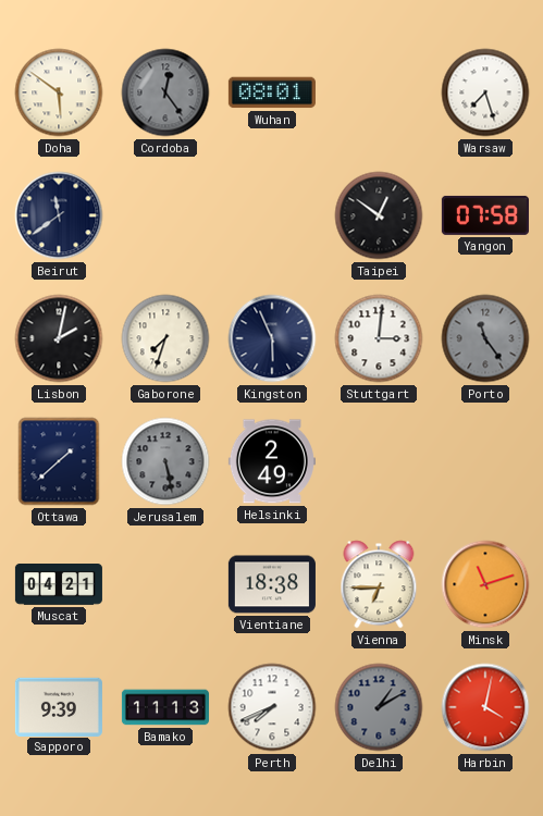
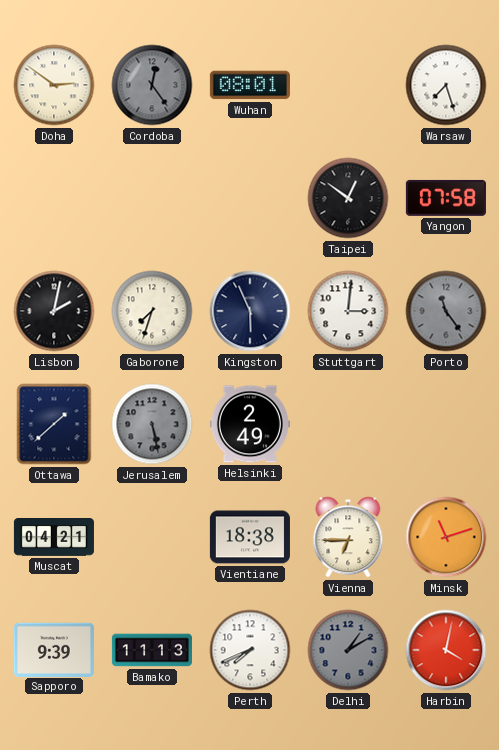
Doha: 5:51 -> 2:51 (54, 85)
Beirut: 11:39 -> none (59, 215)
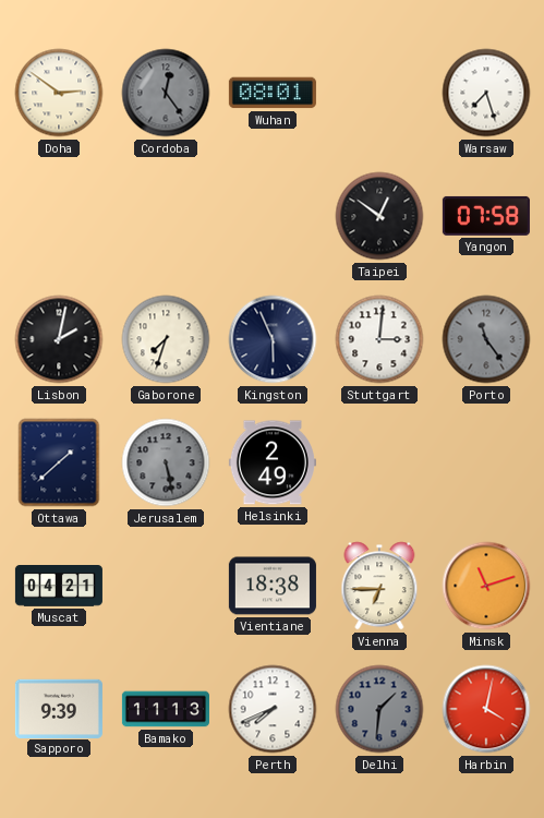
Delhi: 1:10 -> 1:31 (379, 709)
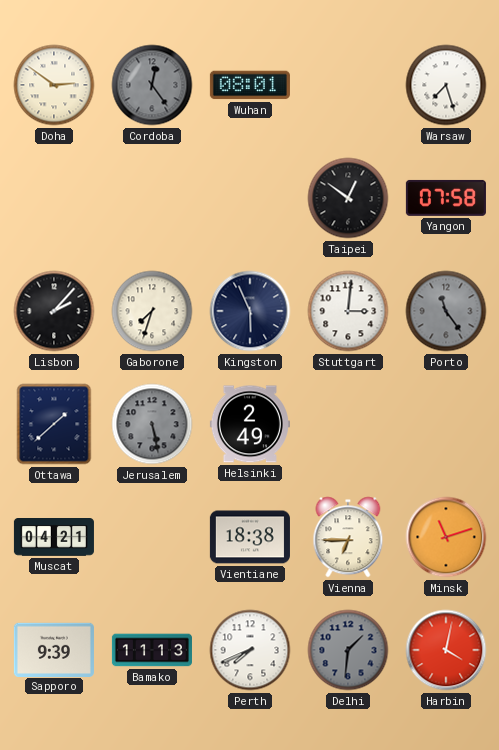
Lisbon: 2:02 -> 2:07 (54, 311)
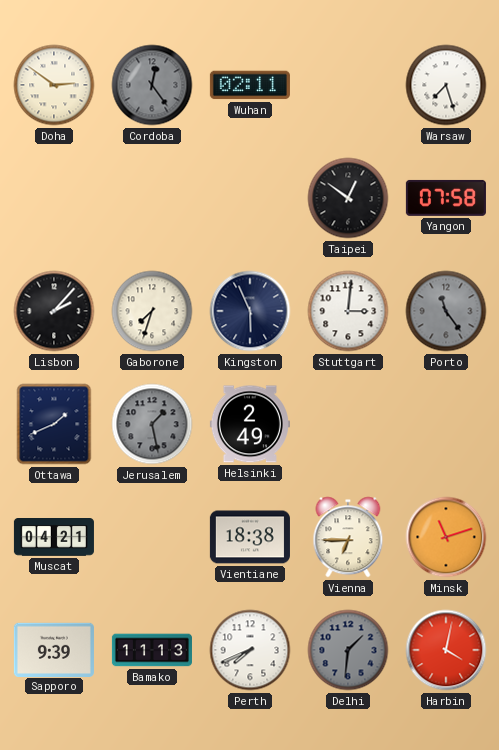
Wuhan: 08:01 -> 02:11 (250, 85)
Ottawa: 1:38 -> 1:41 (54, 424)
Jerusalem: 5:28 -> 1:28 (152, 424)
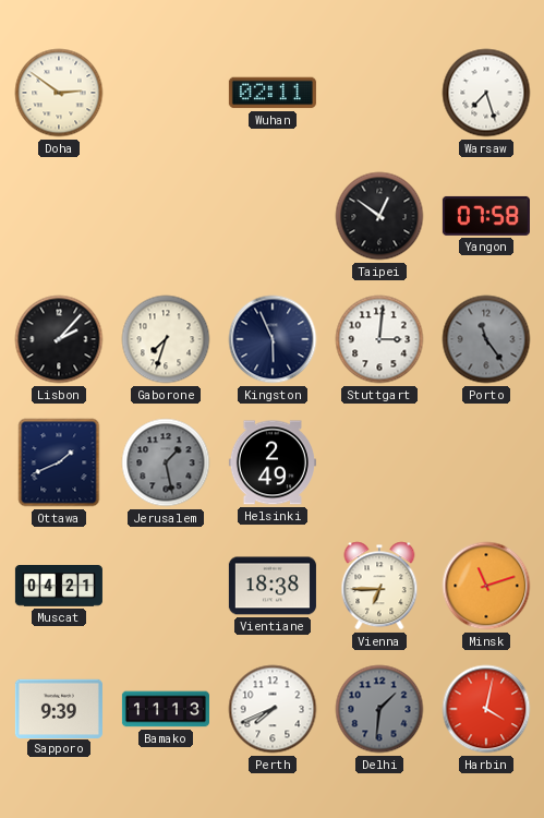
Cordoba: 12:24 -> none (152, 85)
